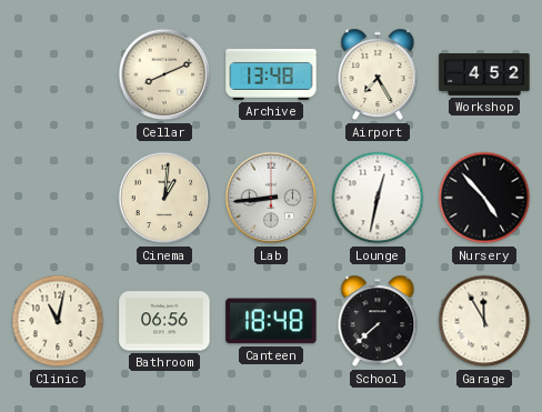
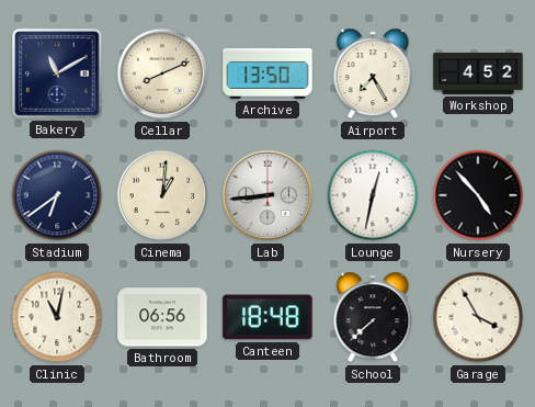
Bakery: none -> 11:10 (57, 74)
Archive: 13:48 -> 13:50 (267, 74)
Stadium: none -> 6:39 (57, 195)
Garage: 11:55 -> 3:55 (478, 317)
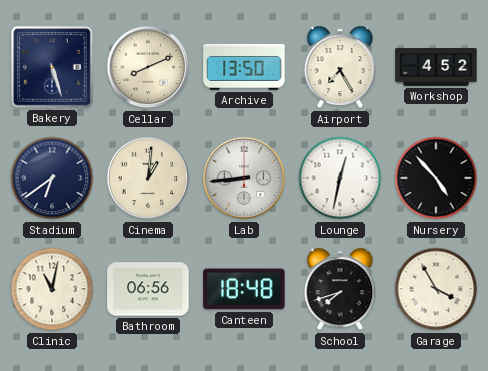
Bakery: 11:10 -> 5:27 (52, 67)
School: 7:38 -> 7:42 (340, 289)
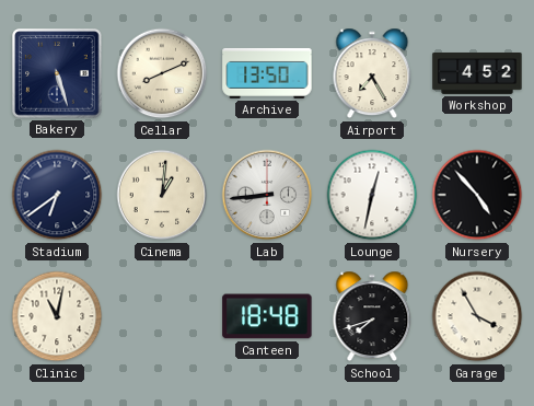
Bathroom: 06:56 -> none (148, 289)
